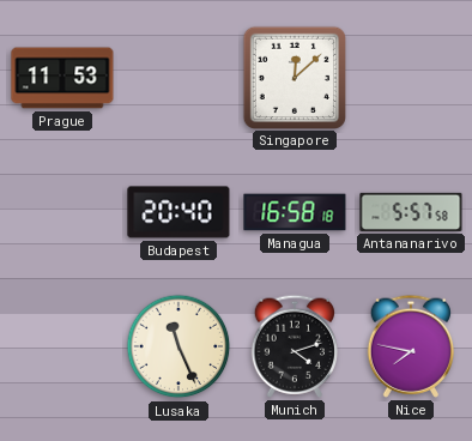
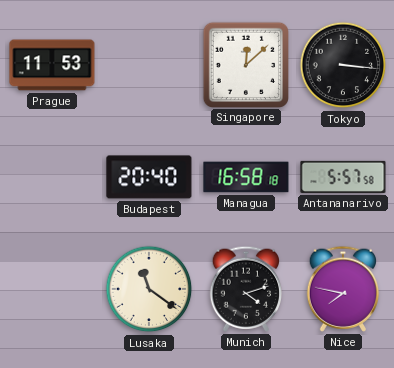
Tokyo: none -> 3:16 (343, 65)
Lusaka: 11:26 -> 11:21 (149, 289)
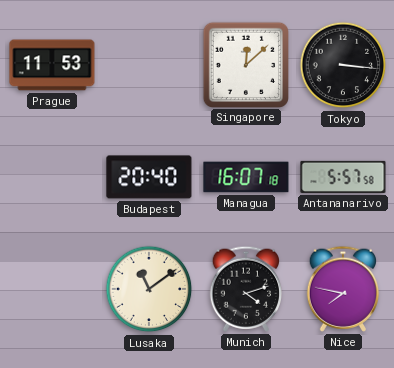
Managua: 16:58 -> 16:07 (246, 177)
Lusaka: 11:21 -> 11:09 (149, 289)
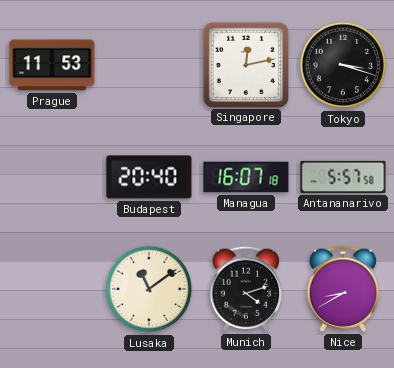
Singapore: 12:08 -> 12:13 (245, 64)
Tokyo: 3:16 -> 3:18 (343, 65)
Nice: 7:47 -> 8:40 (342, 289)
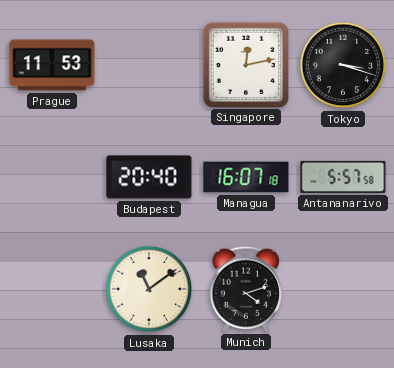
Nice: 8:40 -> none (342, 289)
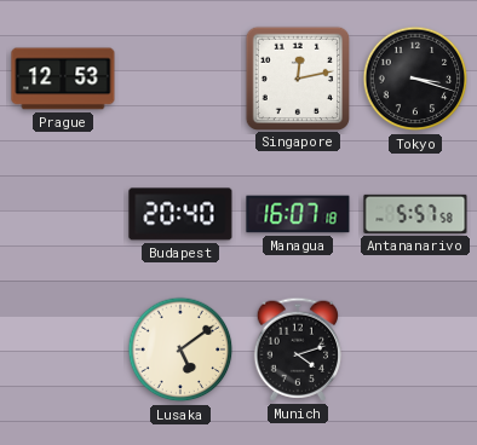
Prague: 11:53 -> 12:53 (63, 79)
Lusaka: 11:09 -> 5:09 (180, 349)
